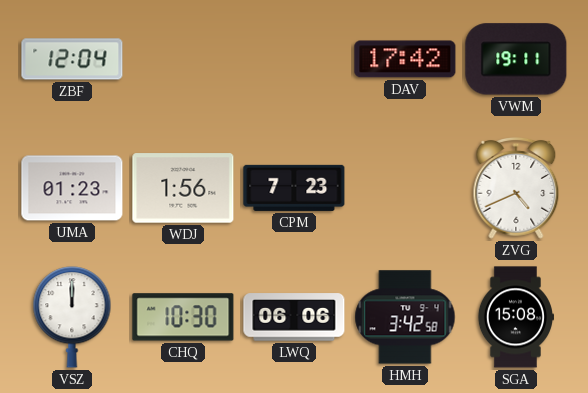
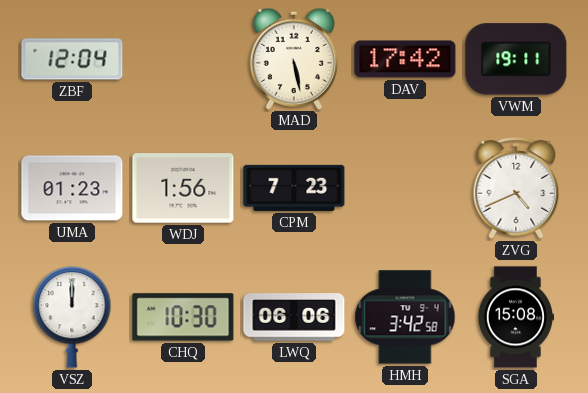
MAD: none -> 5:28 (294, 58)
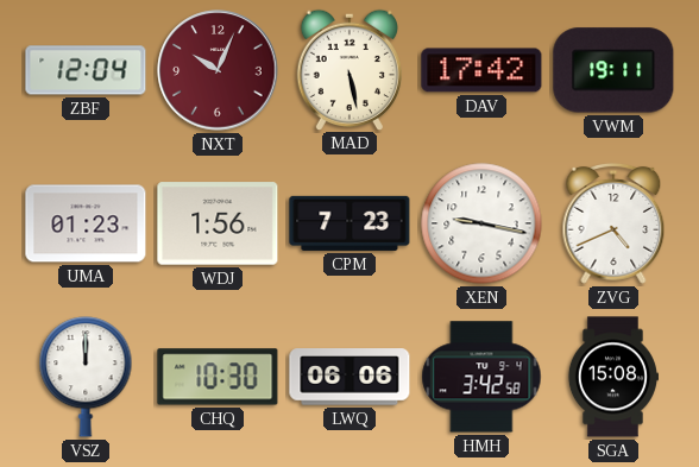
NXT: none -> 10:04 (218, 70)
XEN: none -> 9:17 (481, 223)
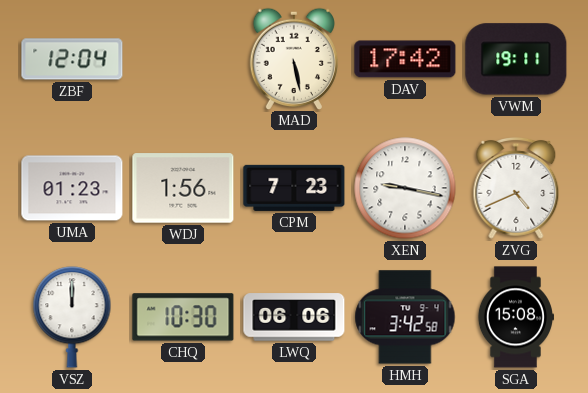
NXT: 10:04 -> none (218, 70)
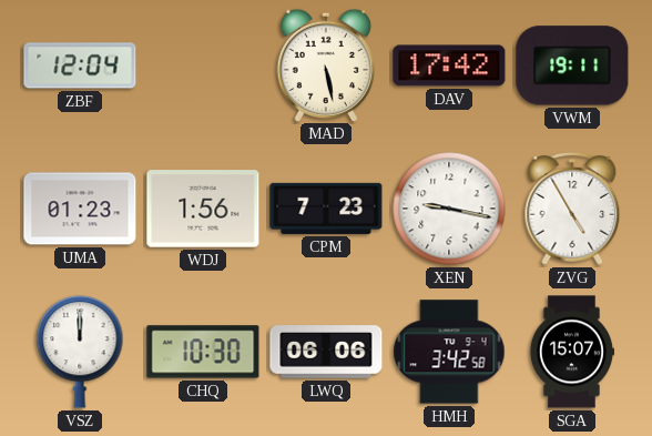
ZVG: 4:41 -> 4:55 (572, 209)
SGA: 15:08 -> 15:07 (571, 352)
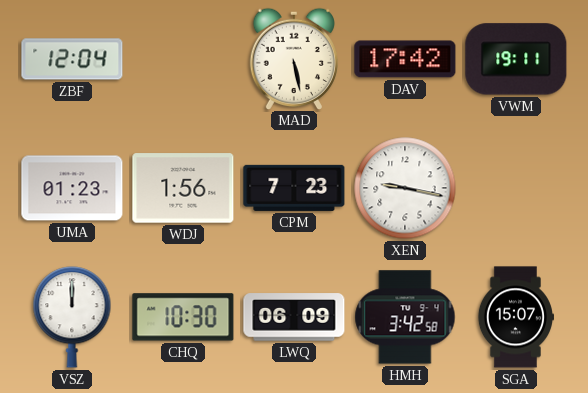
ZVG: 4:55 -> none (572, 209)
LWQ: 06:06 -> 06:09 (294, 317)
